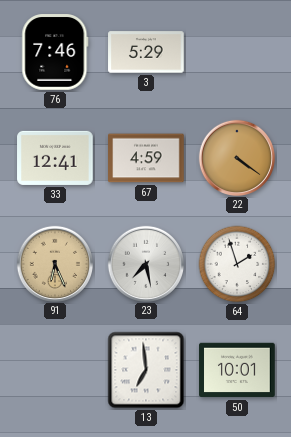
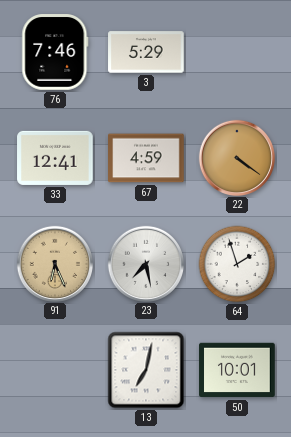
13: 6:59 -> 7:02 (146, 370)
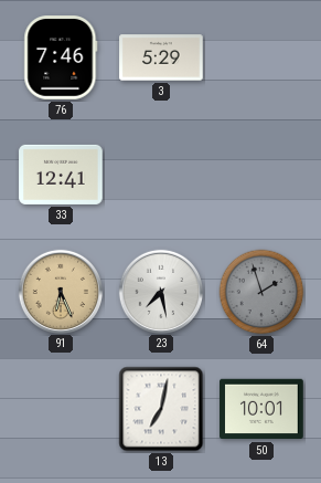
67: 4:59 -> none (146, 158)
22: 4:21 -> none (236, 157)
64 dial: white -> grey (261, 292)
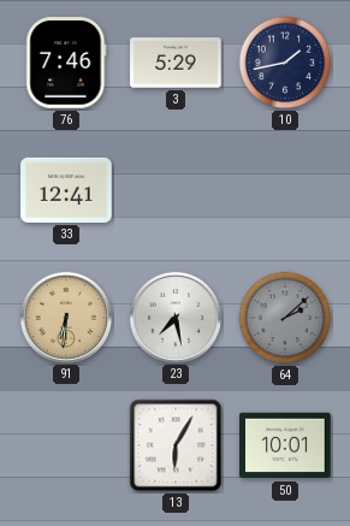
10: none -> 1:43 (285, 63)
91: 6:26 -> 6:31 (65, 317)
64: 1:57 -> 2:08 (285, 318)
13: 7:02 -> 6:05 (176, 445)
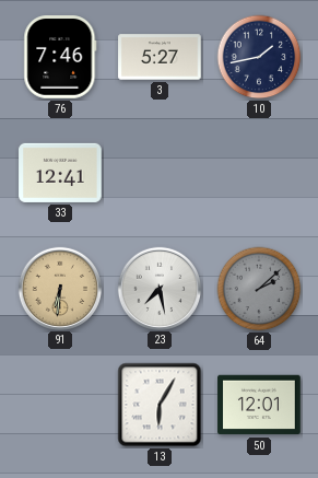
3: 5:29 -> 5:27 (160, 57)
50: 10:01 -> 12:01 (259, 405)
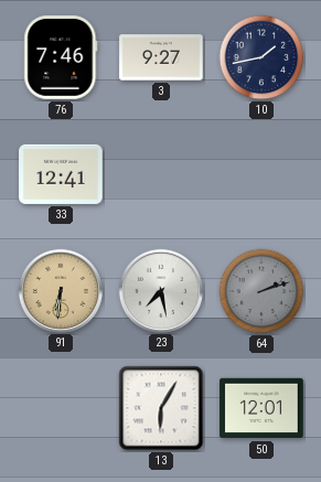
3: 5:27 -> 9:27 (161, 57)
64: 2:08 -> 2:12 (261, 291)
